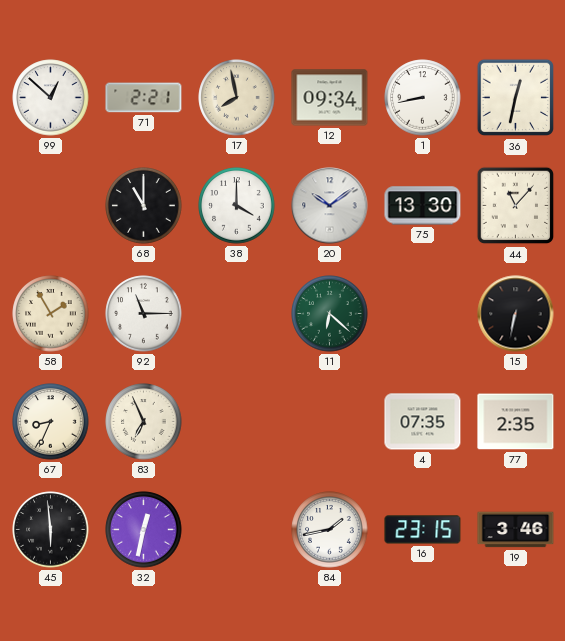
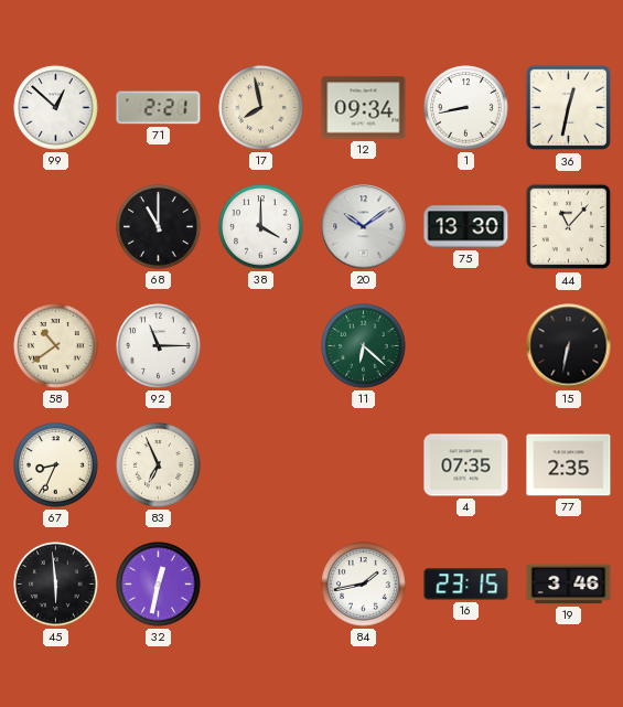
58: 1:55 -> 10:39 (56, 346)
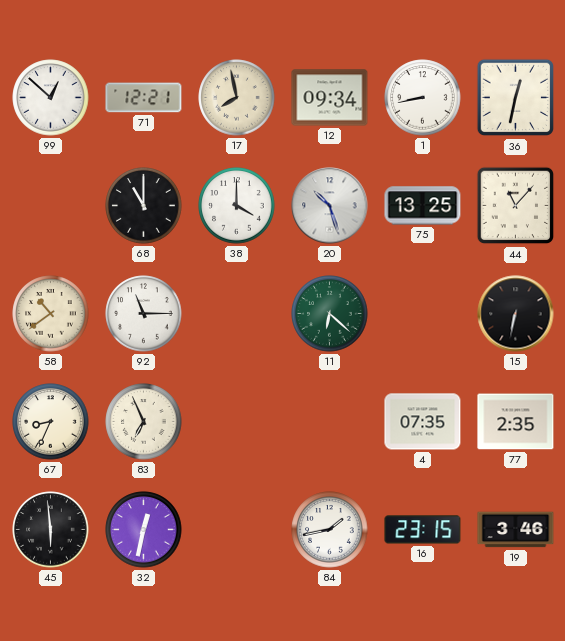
71: 2:21 -> 12:21 (144, 98)
20: 10:09 -> 10:27 (330, 206)
75: 13:30 -> 13:25 (423, 206)
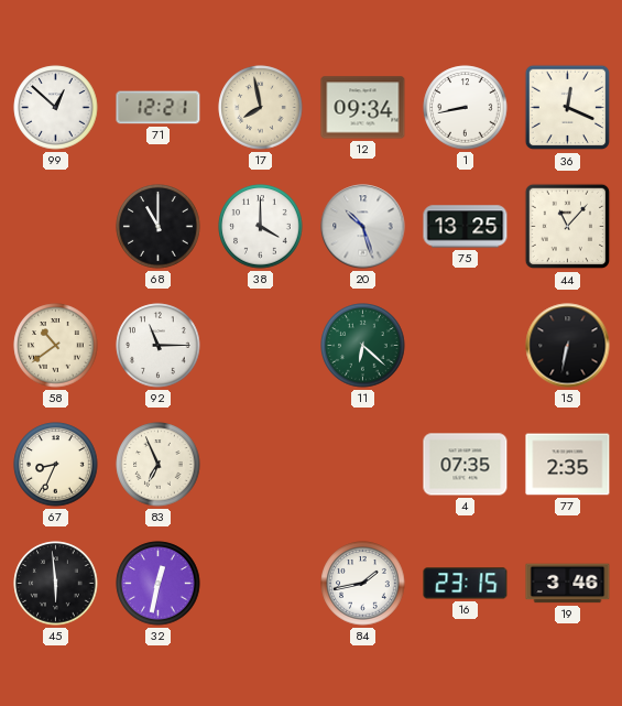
36: 12:32 -> 12:19 (568, 108)
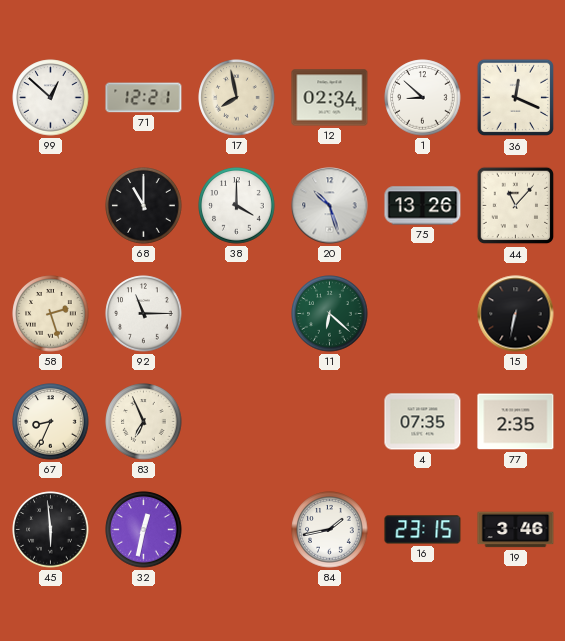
12: 09:34 -> 02:34 (330, 98)
1: 8:43 -> 8:52 (423, 98)
75: 13:25 -> 13:26 (423, 206)
58: 10:39 -> 2:27 (51, 314)
